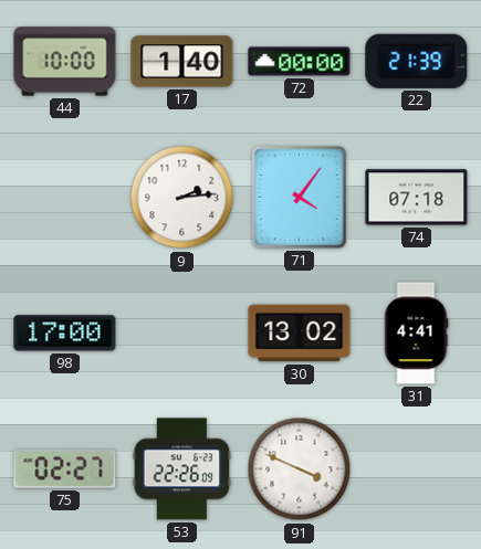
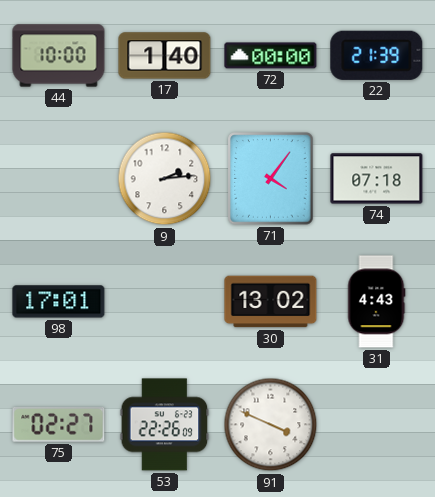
98: 17:00 -> 17:01 (59, 302)
31: 4:41 -> 4:43 (376, 302)
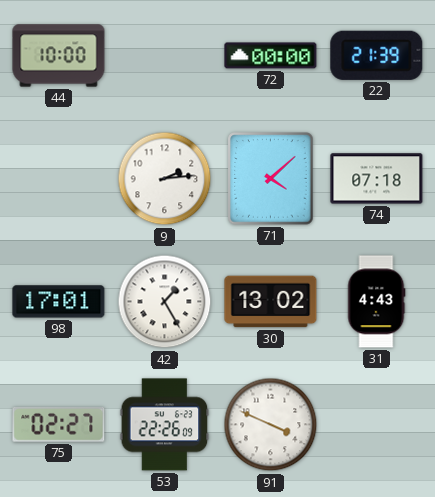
17: 1:40 -> none (165, 56)
71: 4:06 -> 4:08 (271, 179)
42: none -> 1:25 (165, 302)
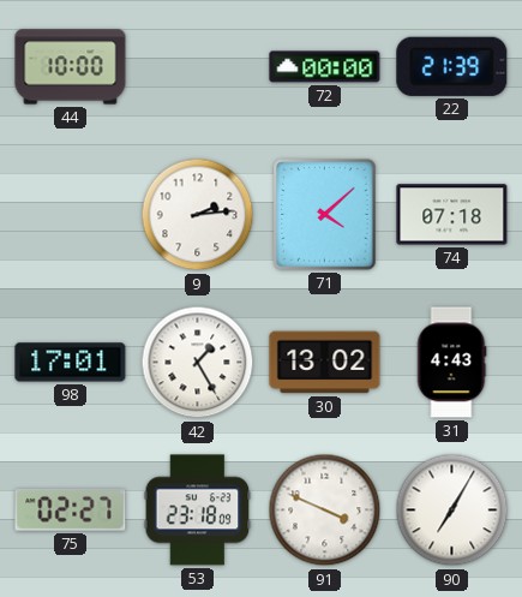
53: 22:26 -> 23:18 (198, 511)
90: none -> 7:05 (452, 511)
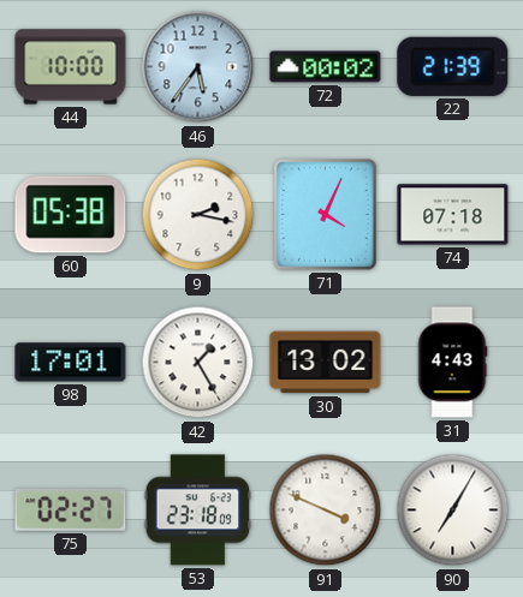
46: none -> 5:36 (198, 67)
72: 00:00 -> 00:02 (326, 67)
60: none -> 05:38 (71, 215)
9: 2:14 -> 2:17 (198, 215)
71: 4:08 -> 4:04 (326, 215)
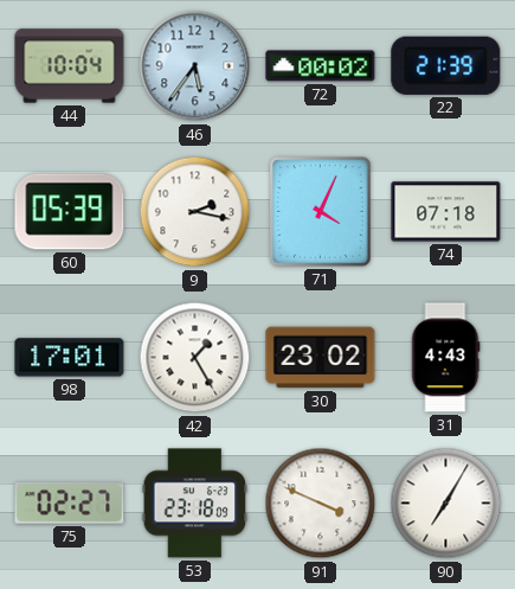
44: 10:00 -> 10:04 (70, 66)
60: 05:38 -> 05:39 (70, 212)
30: 13:02 -> 23:02 (321, 358)
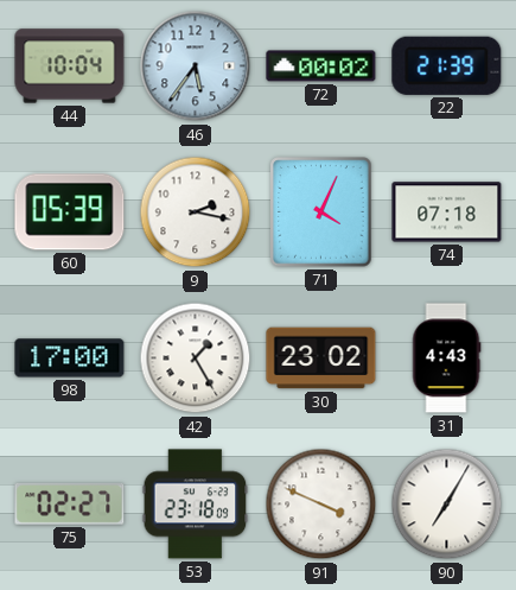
98: 17:01 -> 17:00 (70, 359)
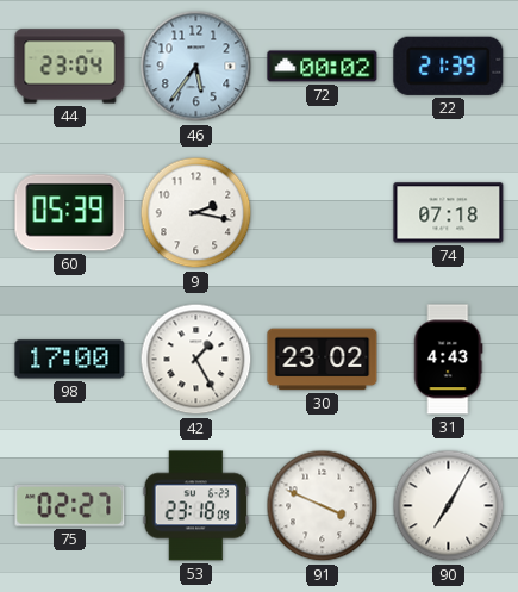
44: 10:04 -> 23:04 (70, 67)
71: 4:04 -> none (321, 212)
